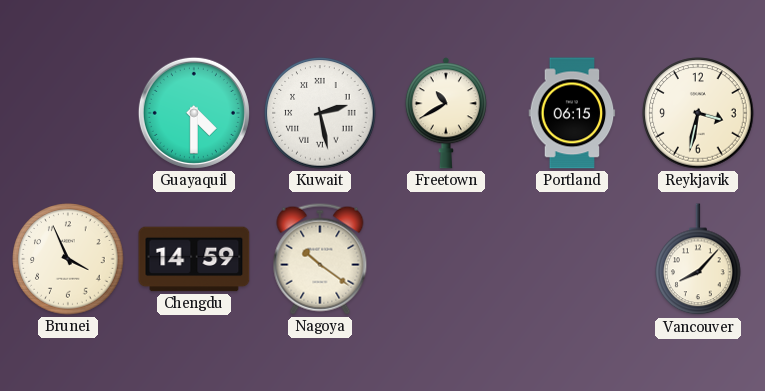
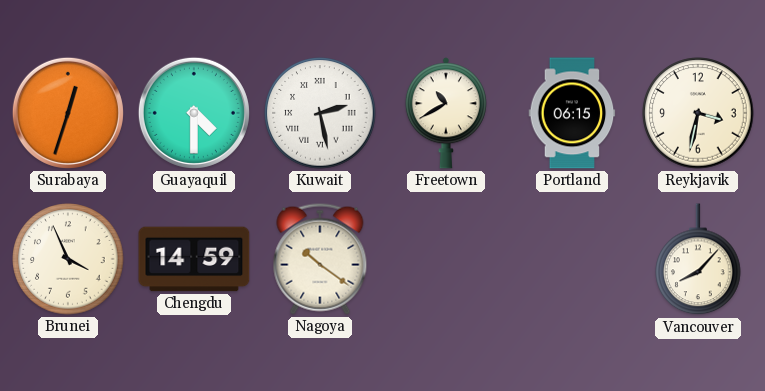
Surabaya: none -> 12:33 (68, 113)
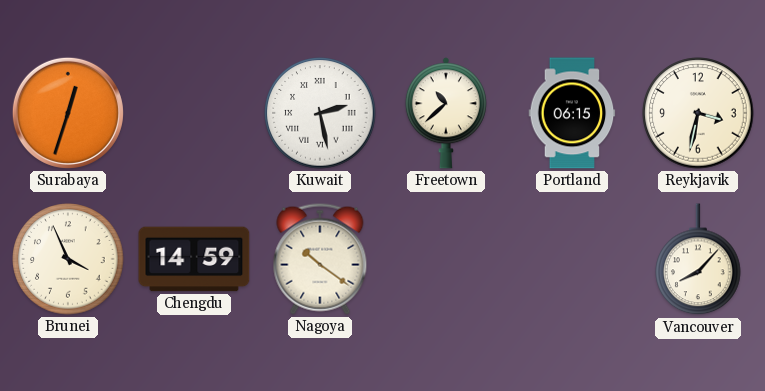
Guayaquil: 4:30 -> none (194, 113)
Freetown: 10:40 -> 10:38 (446, 113)
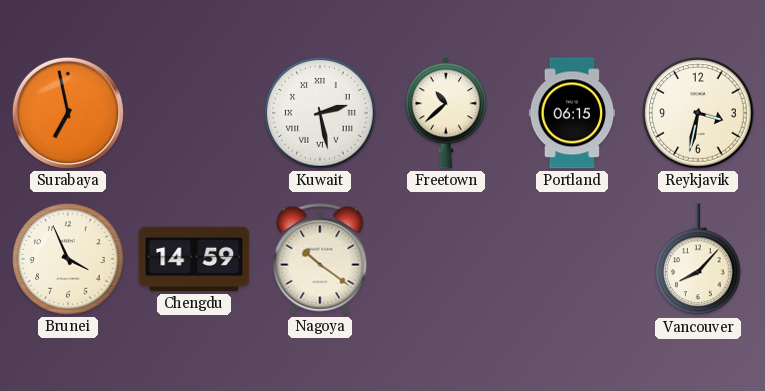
Surabaya: 12:33 -> 6:58 (68, 113)
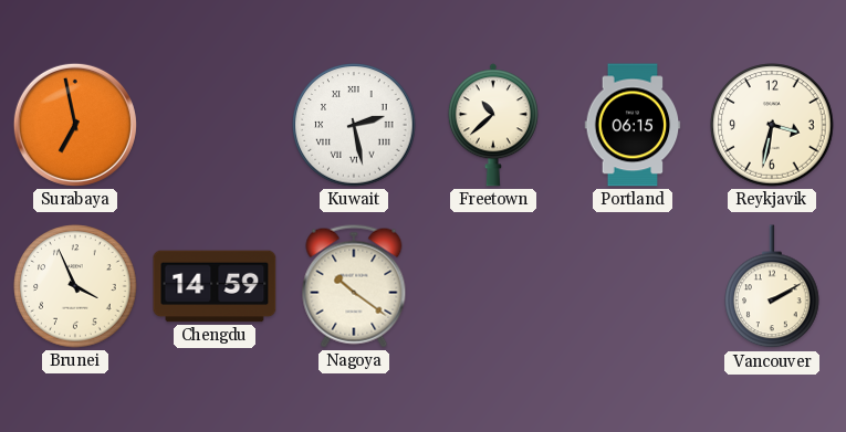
Vancouver: 8:07 -> 2:10 (772, 287)
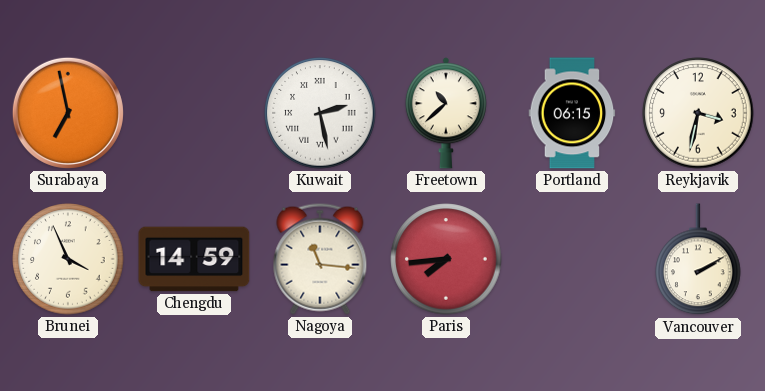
Nagoya: 10:21 -> 11:16 (320, 259)
Paris: none -> 7:44 (446, 259)
